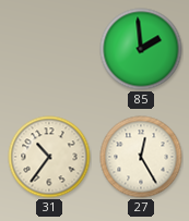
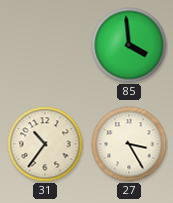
85: 1:59 -> 3:59 (129, 45)
27: 12:25 -> 3:25 (129, 144)
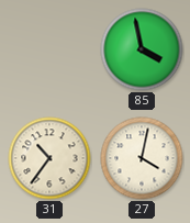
85: 3:59 -> 3:58 (142, 49)
27: 3:25 -> 4:02 (142, 158)
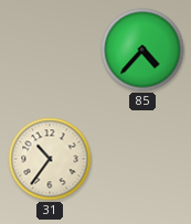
85: 3:58 -> 4:37 (142, 50)
27: 4:02 -> none (142, 158)
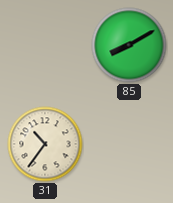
85: 4:37 -> 8:10 (129, 45)
